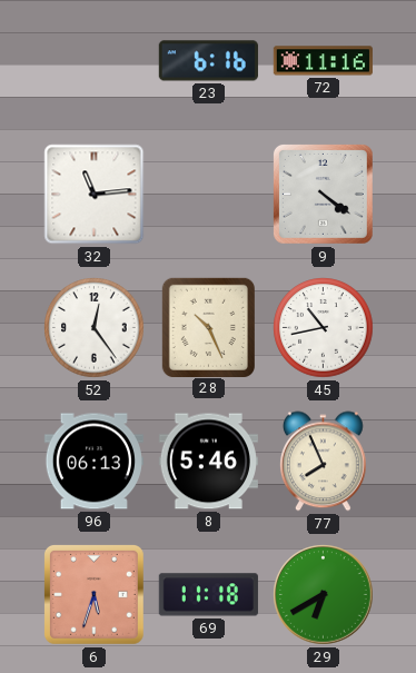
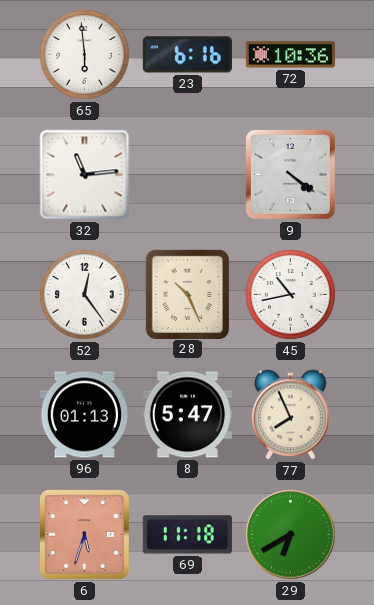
65: none -> 5:59 (85, 55)
72: 11:16 -> 10:36 (290, 55)
96: 06:13 -> 01:13 (84, 415)
8: 5:46 -> 5:47 (187, 415)
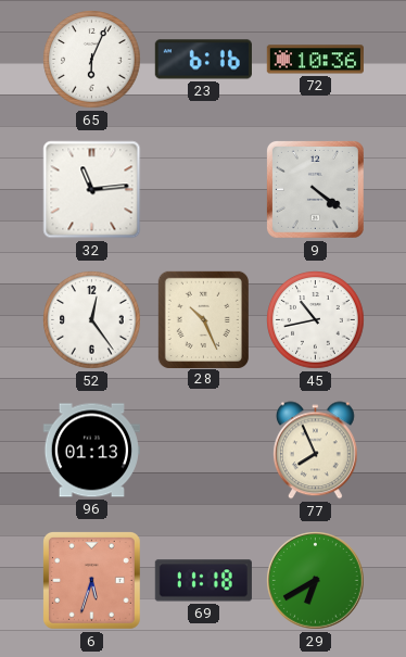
65: 5:59 -> 6:04 (92, 60)
8: 5:47 -> none (187, 415)
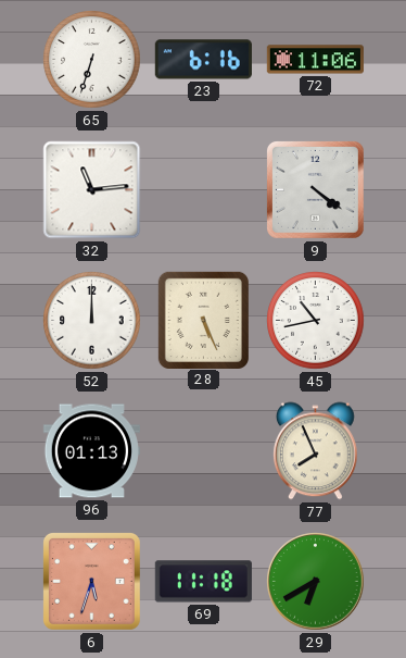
65: 6:04 -> 6:33 (92, 60)
72: 10:36 -> 11:06 (315, 60)
52: 12:24 -> 12:00 (92, 321)
28: 10:26 -> 5:26 (203, 320)
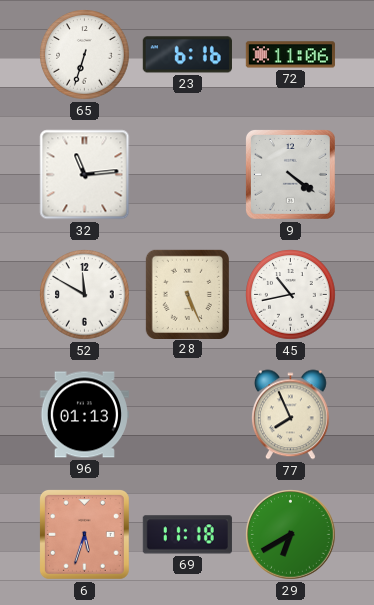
52: 12:00 -> 11:50 (85, 295)
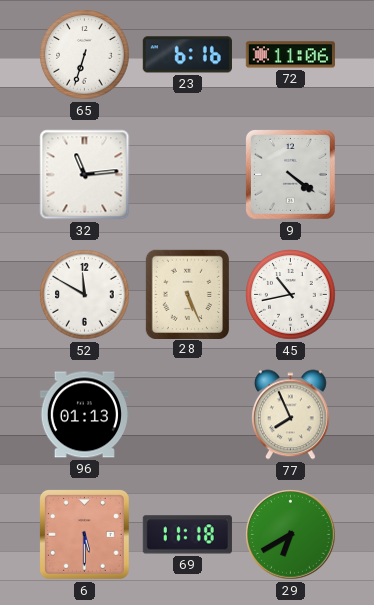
6: 5:33 -> 5:30 (84, 534)
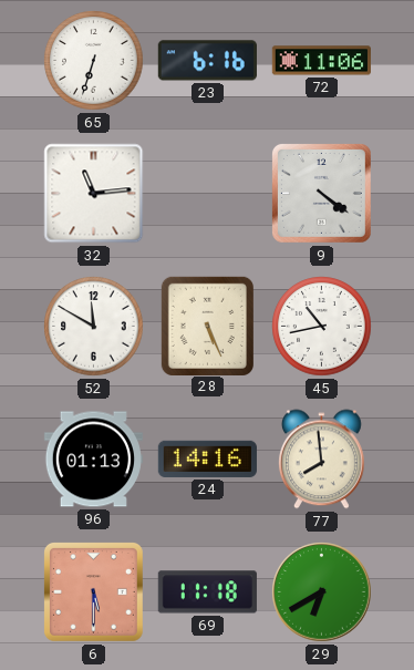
24: none -> 14:16 (207, 458)
77: 7:56 -> 7:59 (321, 460)
